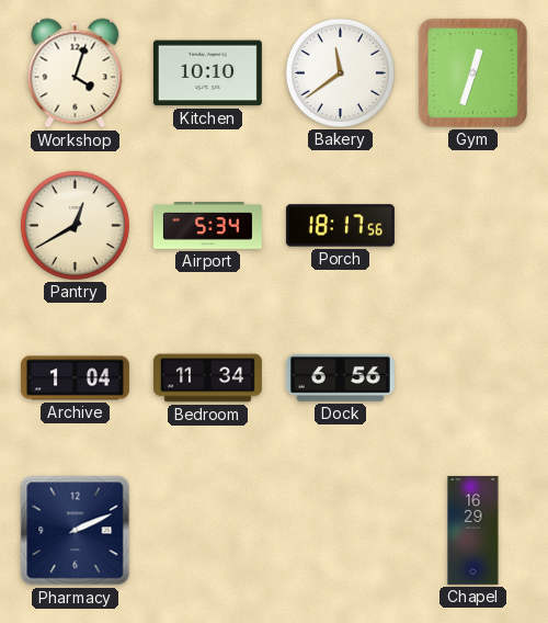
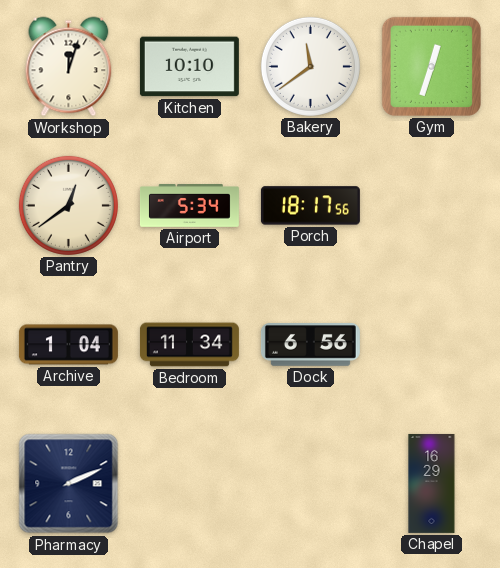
Workshop: 4:03 -> 12:03 (69, 67)
Pantry: 12:40 -> 12:39 (68, 205)
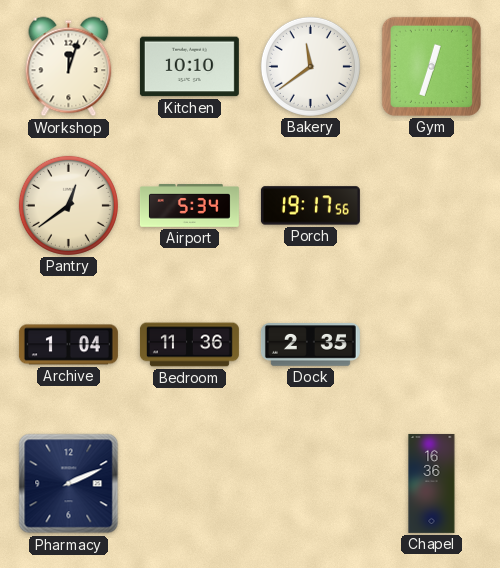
Porch: 18:17 -> 19:17 (310, 206)
Bedroom: 11:34 -> 11:36 (189, 345)
Dock: 6:56 -> 2:35 (310, 345)
Chapel: 16:29 -> 16:36 (432, 483)
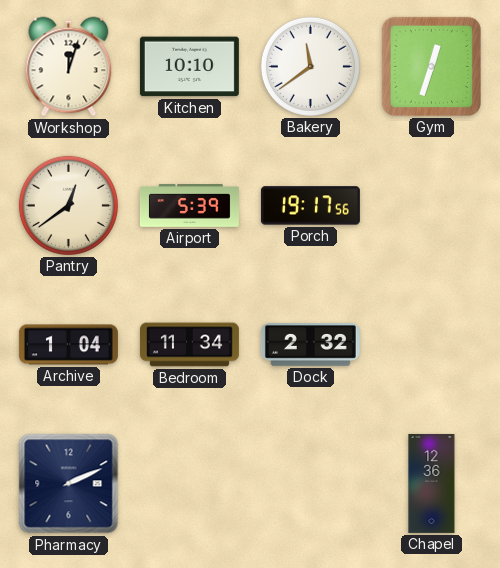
Airport: 5:34 -> 5:39 (189, 206)
Bedroom: 11:36 -> 11:34 (189, 345)
Dock: 2:35 -> 2:32 (310, 345)
Chapel: 16:36 -> 12:36 (432, 483)
